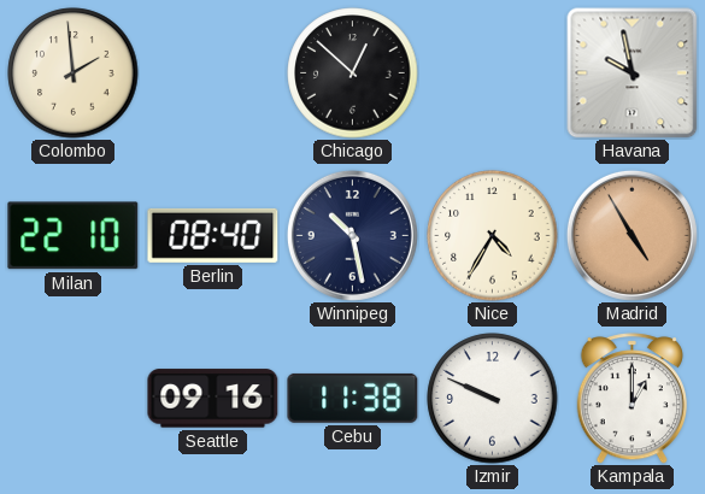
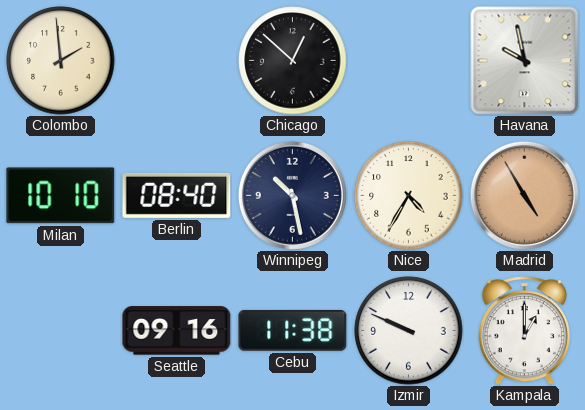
Milan: 22:10 -> 10:10 (61, 196)
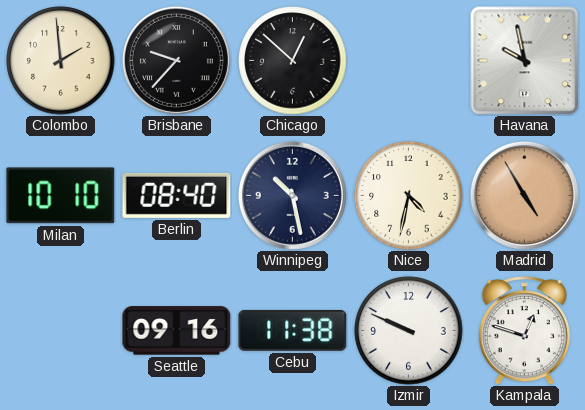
Brisbane: none -> 9:37 (176, 60)
Nice: 4:35 -> 4:32 (409, 196)
Kampala: 1:00 -> 12:48 (524, 331)
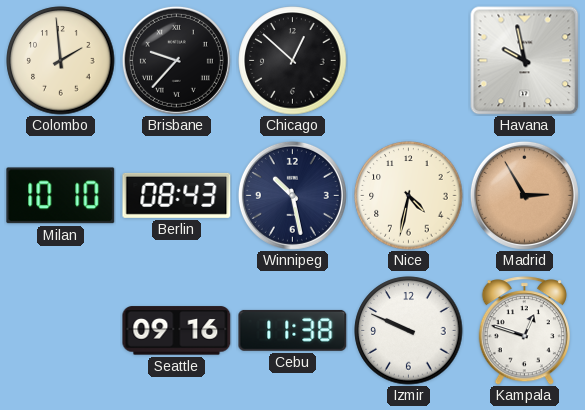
Berlin: 08:40 -> 08:43 (177, 195)
Madrid: 4:55 -> 2:55 (524, 195)
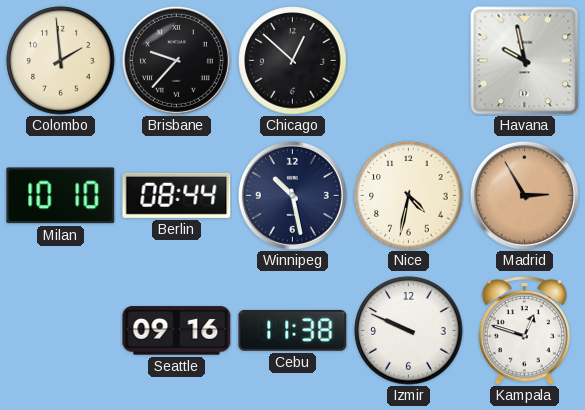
Berlin: 08:43 -> 08:44 (177, 195)
